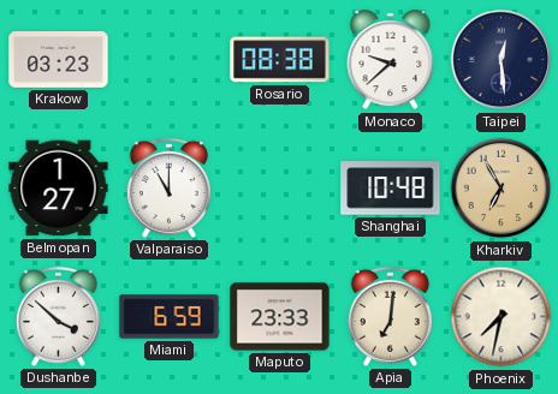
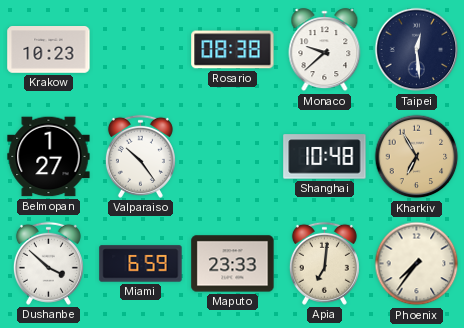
Krakow: 03:23 -> 10:23 (49, 50)
Valparaiso: 11:00 -> 10:24 (140, 156)
Phoenix: 7:32 -> 7:36 (417, 264)
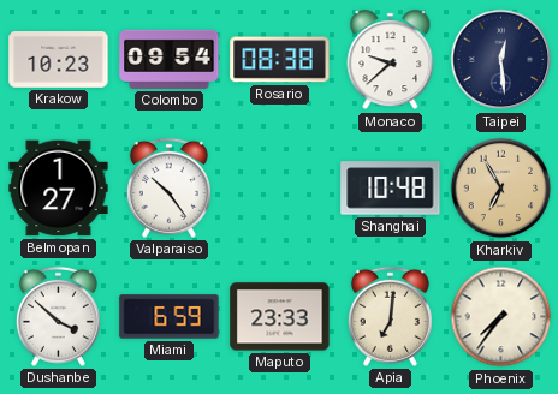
Colombo: none -> 09:54 (170, 59)
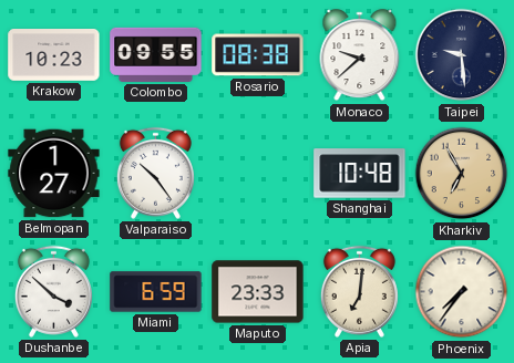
Colombo: 09:54 -> 09:55 (156, 54)
Taipei: 12:29 -> 9:29 (462, 55)
